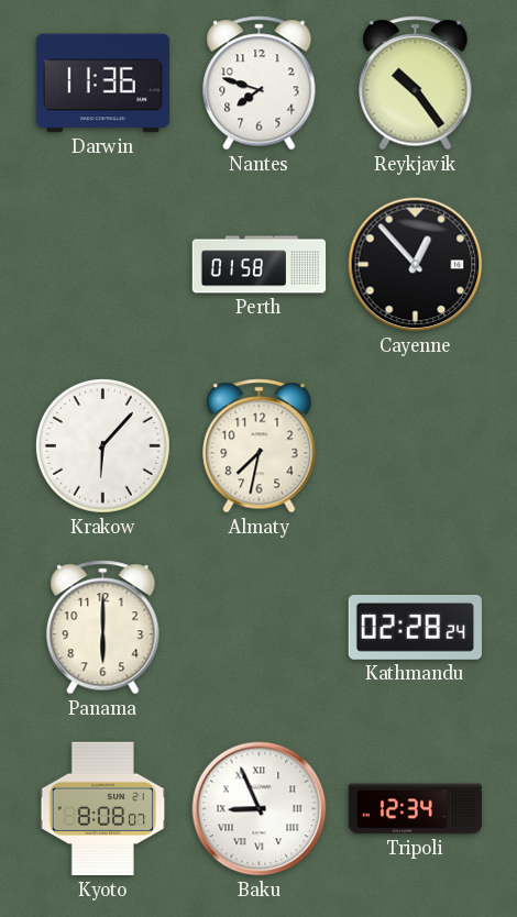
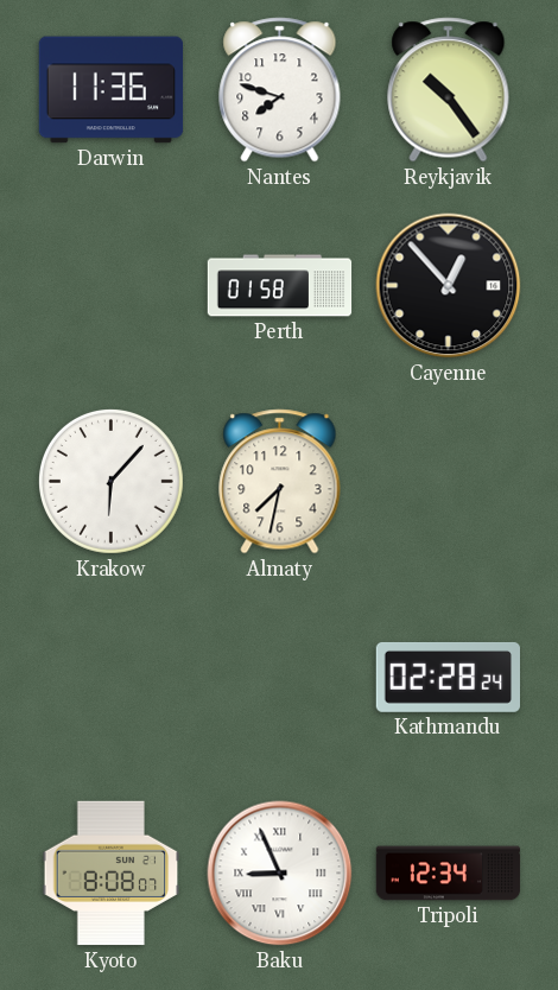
Panama: 6:00 -> none (103, 628)
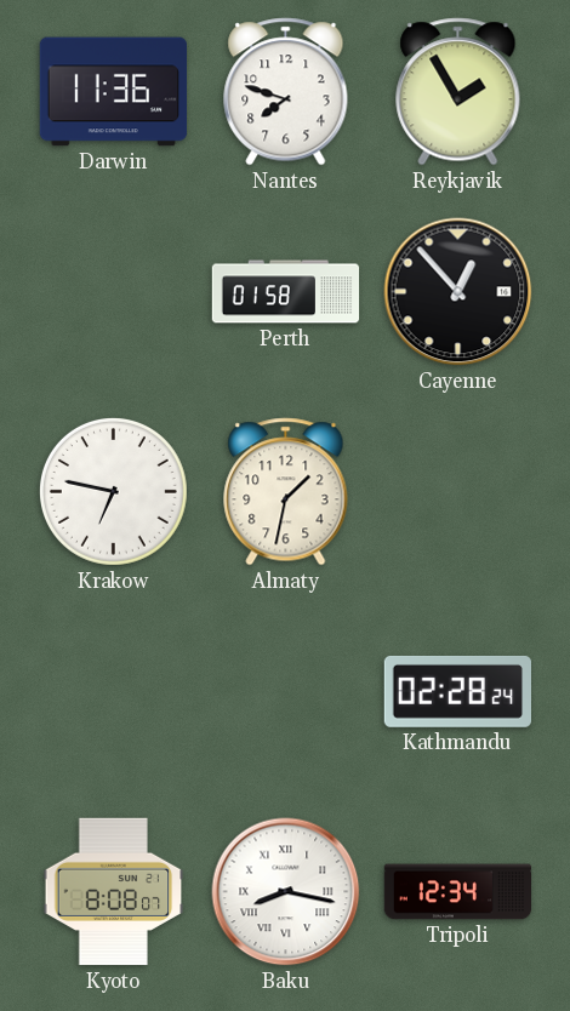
Reykjavik: 10:24 -> 1:55 (458, 92)
Krakow: 6:07 -> 6:47 (113, 491)
Almaty: 7:32 -> 1:32 (286, 492)
Baku: 8:56 -> 8:17 (286, 892)
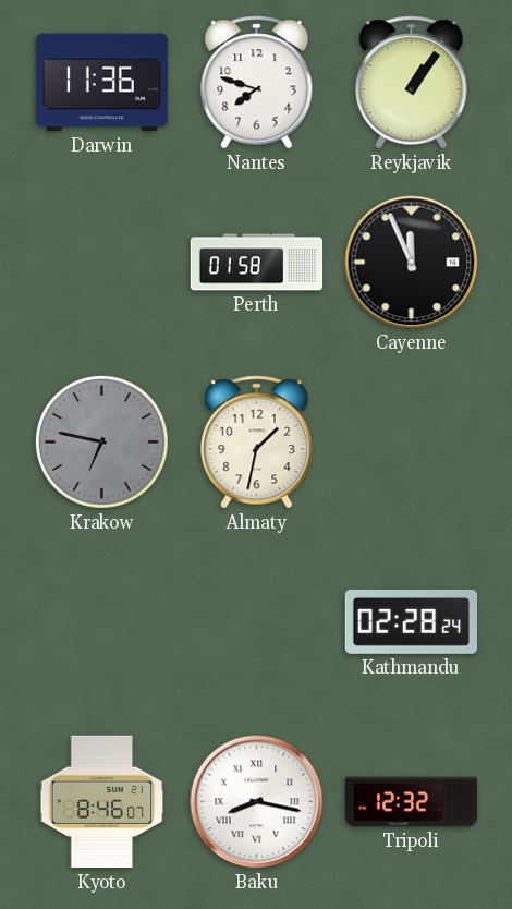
Reykjavik: 1:55 -> 1:06 (412, 83)
Cayenne: 12:53 -> 11:56 (412, 263)
Krakow dial: white -> grey (101, 441)
Kyoto: 8:08 -> 8:46 (102, 802)
Tripoli: 12:34 -> 12:32 (412, 802)
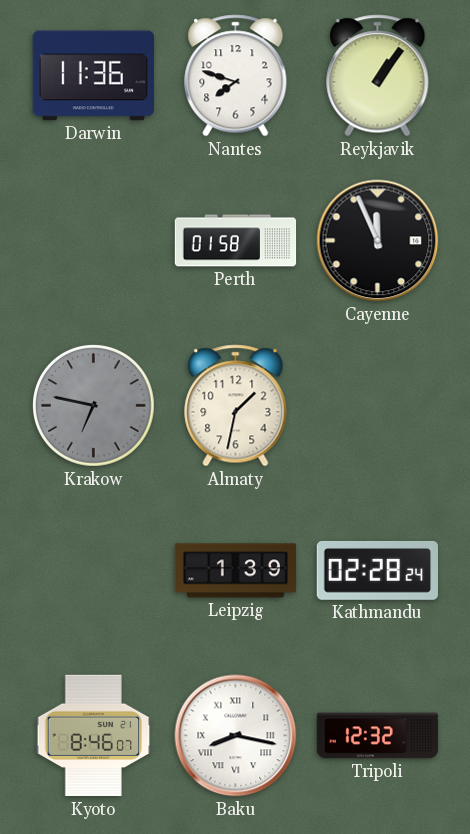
Leipzig: none -> 1:39 (236, 571)
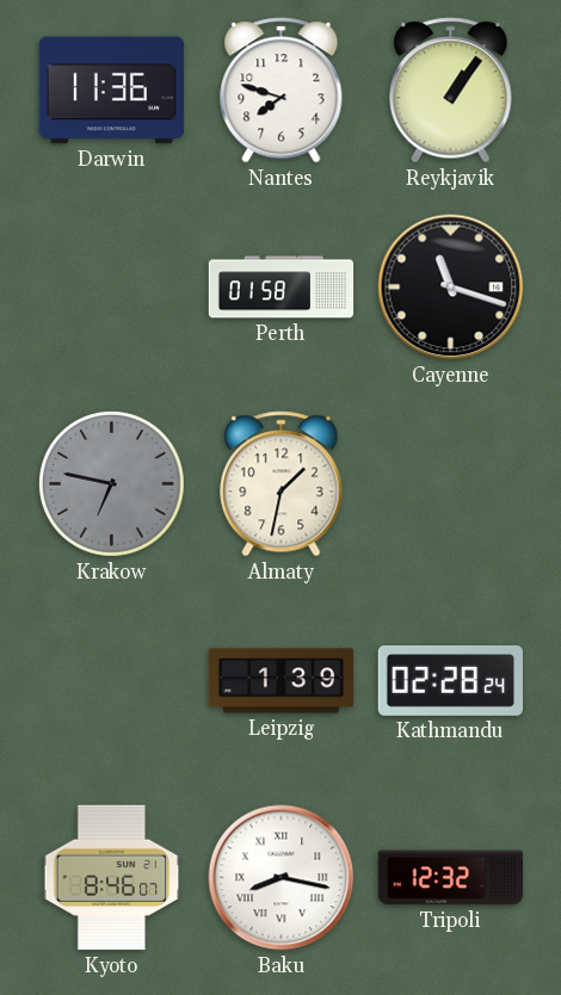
Cayenne: 11:56 -> 11:18 (451, 288)
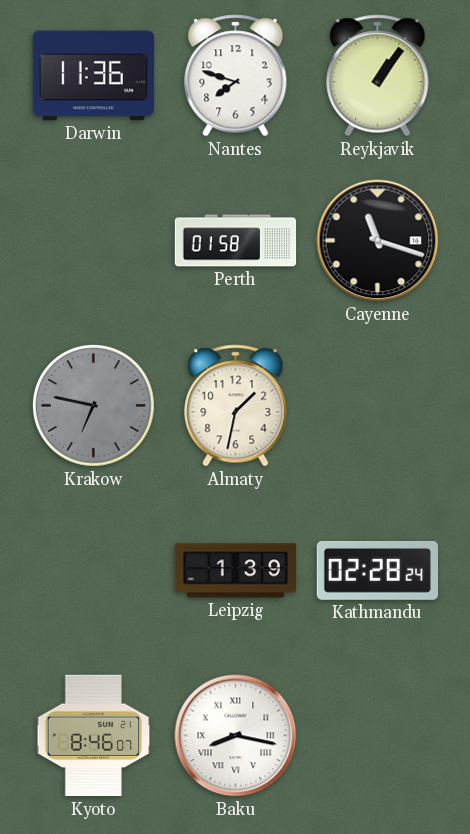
Tripoli: 12:32 -> none (451, 878)
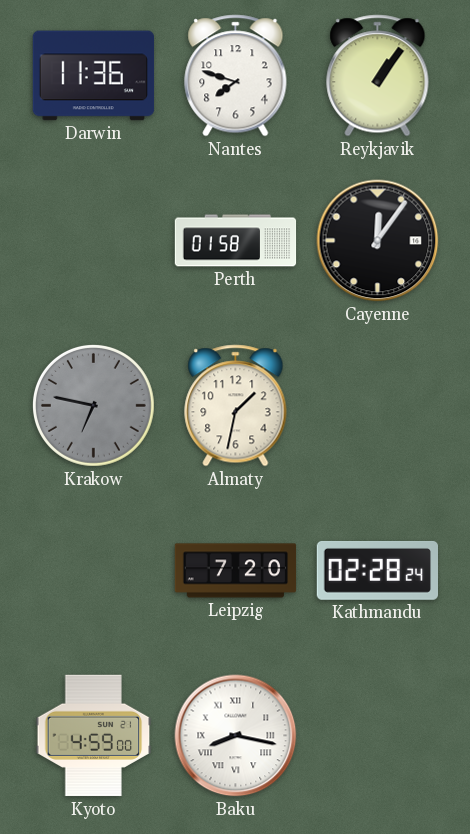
Cayenne: 11:18 -> 12:06 (378, 241)
Leipzig: 1:39 -> 7:20 (236, 571)
Kyoto: 8:46 -> 4:59 (94, 736)
